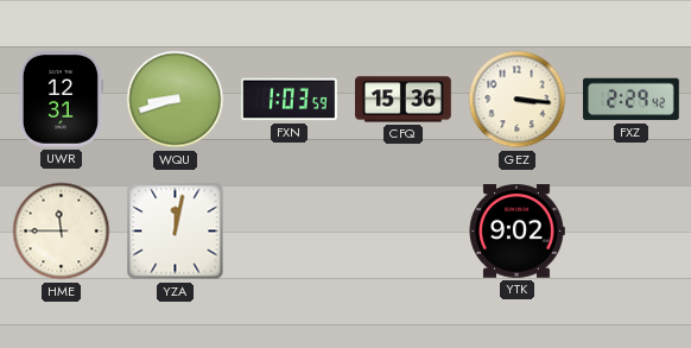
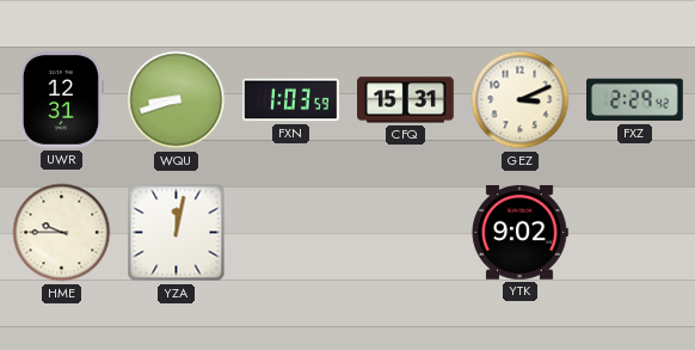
CFQ: 15:36 -> 15:31 (406, 100)
GEZ: 3:16 -> 3:11 (521, 100)
HME: 11:45 -> 9:45 (62, 233)
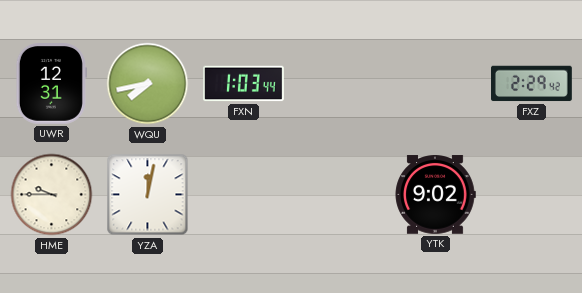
WQU: 8:42 -> 7:43 (148, 84)
FXN: 1:03:59 -> 1:03:44 (244, 84)
CFQ: 15:31 -> none (406, 100)
GEZ: 3:11 -> none (521, 100)
